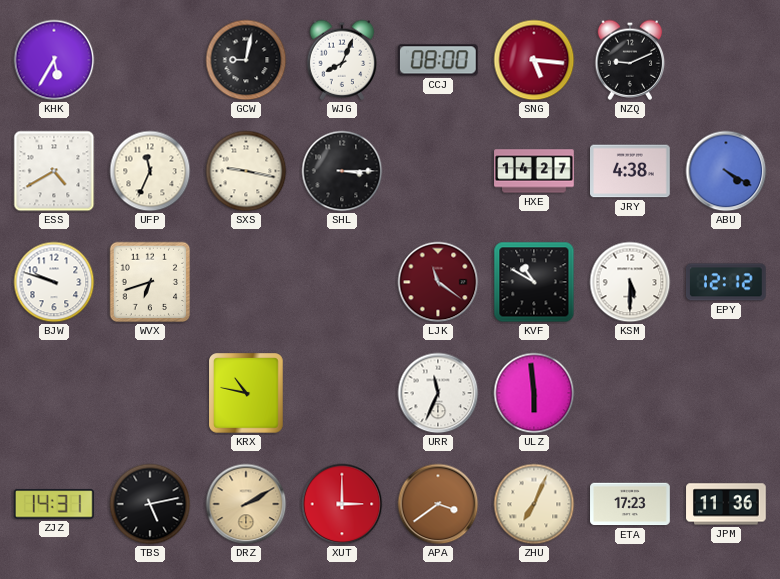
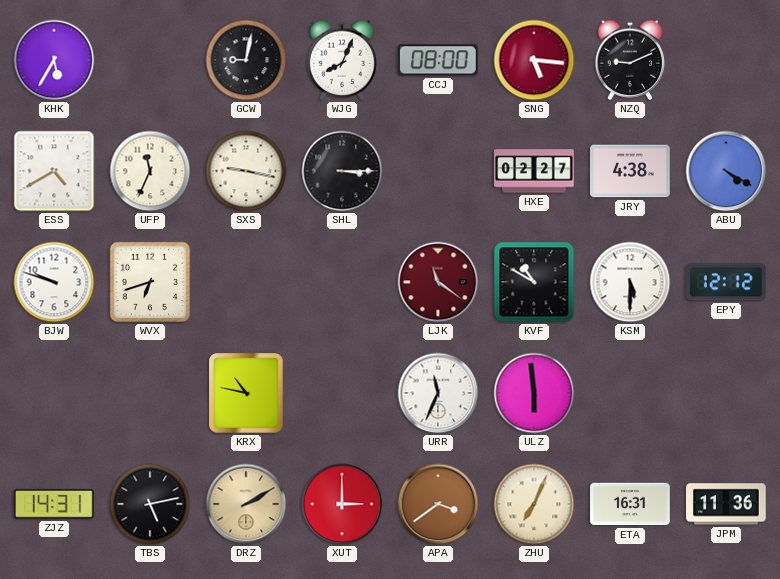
HXE: 14:27 -> 02:27 (534, 171)
ETA: 17:23 -> 16:31 (630, 504)
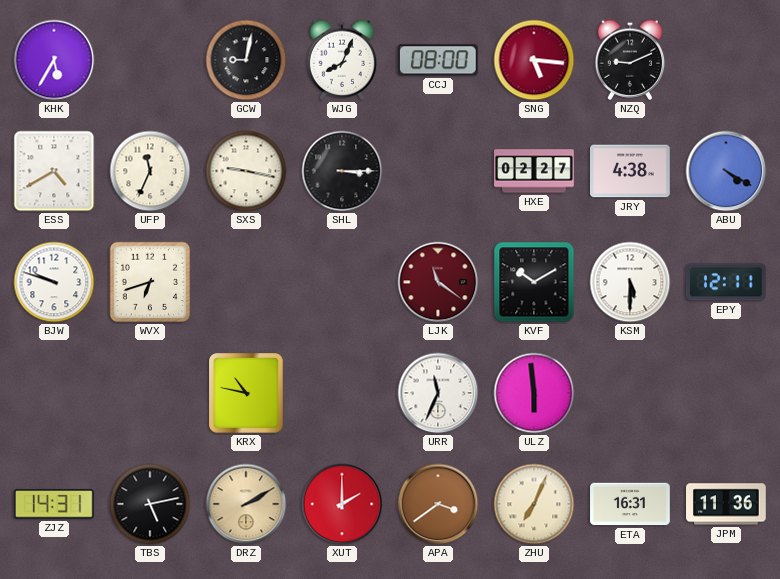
KVF: 10:50 -> 10:10 (534, 282)
EPY: 12:12 -> 12:11 (727, 282)
XUT: 3:00 -> 2:00 (342, 504)
